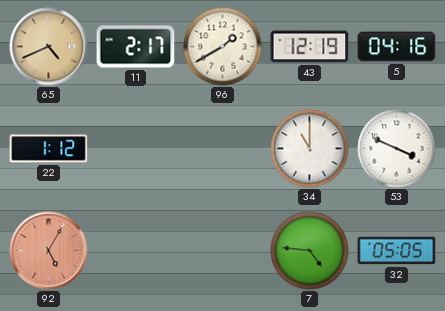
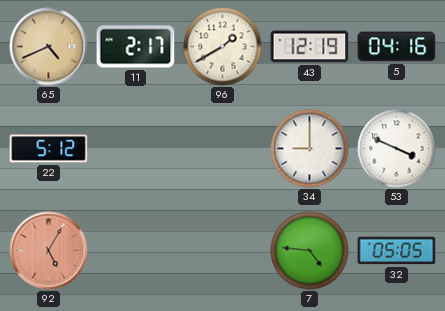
22: 1:12 -> 5:12 (49, 149)
34: 11:00 -> 9:00 (310, 149)
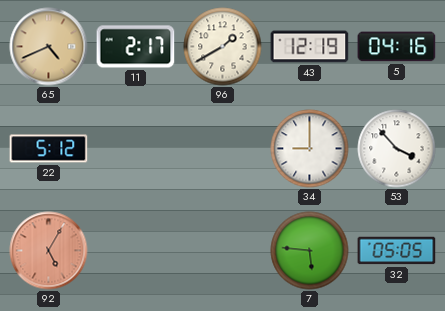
53: 3:49 -> 3:53 (397, 149)
7: 4:46 -> 5:46 (310, 251)
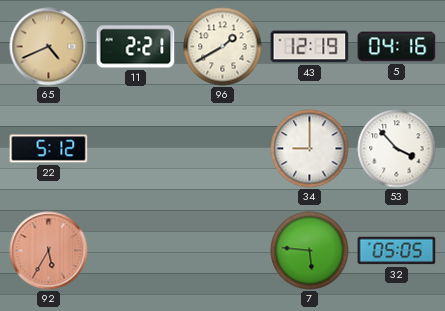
11: 2:17 -> 2:21 (136, 47)
92: 5:05 -> 5:35 (49, 251)
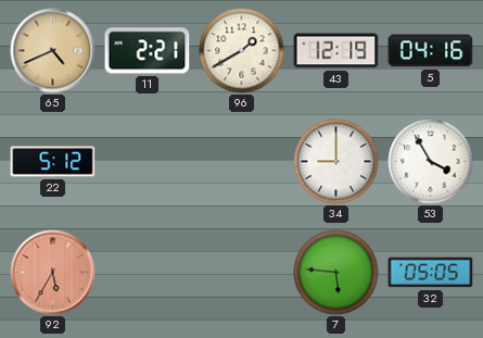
53: 3:53 -> 3:55 (431, 162)
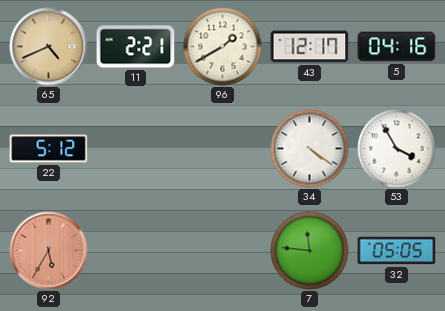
43: 12:19 -> 12:17 (310, 47)
34: 9:00 -> 4:21 (310, 149)
7: 5:46 -> 11:46 (310, 251)
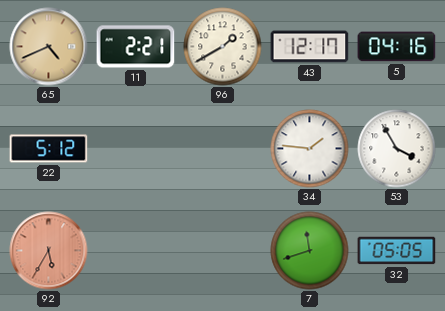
34: 4:21 -> 1:46 (310, 149)
7: 11:46 -> 11:42 (310, 251)
